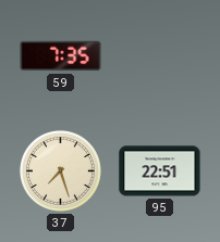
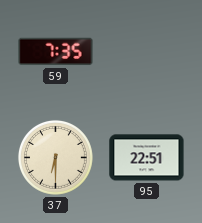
37: 7:27 -> 6:30 (55, 157)
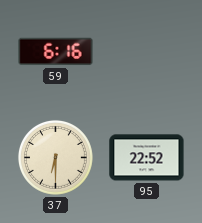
59: 7:35 -> 6:16 (56, 52)
95: 22:51 -> 22:52 (147, 158)
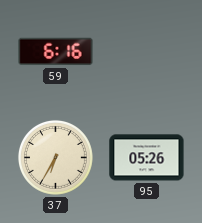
37: 6:30 -> 6:35 (55, 157)
95: 22:52 -> 05:26 (147, 158)
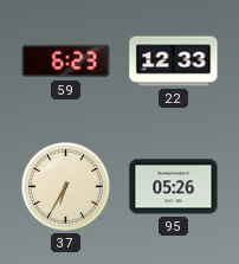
59: 6:16 -> 6:23 (66, 62)
22: none -> 12:33 (174, 62)
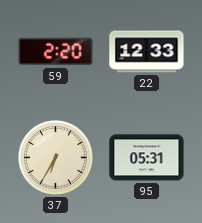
59: 6:23 -> 2:20 (56, 52)
95: 05:26 -> 05:31 (147, 158)
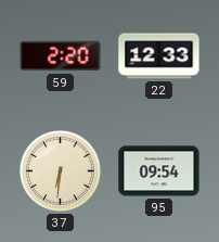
37: 6:35 -> 6:31 (60, 170)
95: 05:31 -> 09:54 (159, 171)
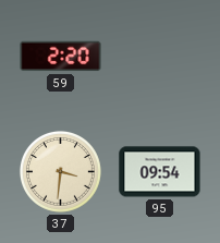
22: 12:33 -> none (159, 56)
37: 6:31 -> 3:31 (60, 171)
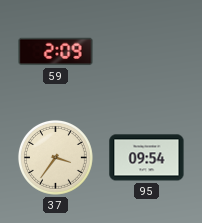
59: 2:20 -> 2:09 (56, 52)
37: 3:31 -> 3:36 (55, 157)
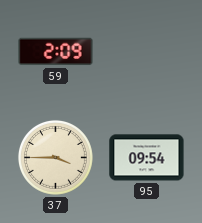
37: 3:36 -> 3:45 (55, 157)
